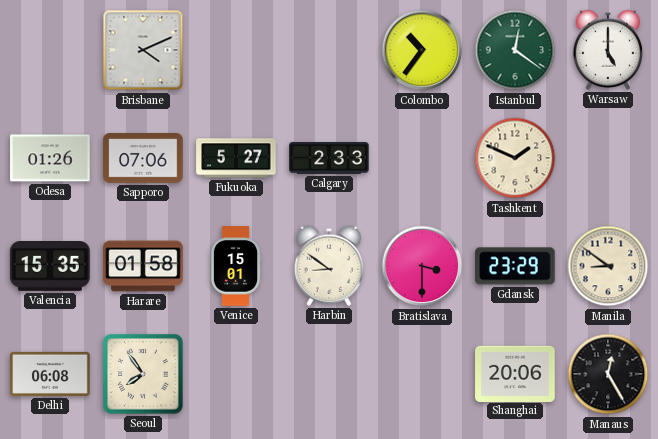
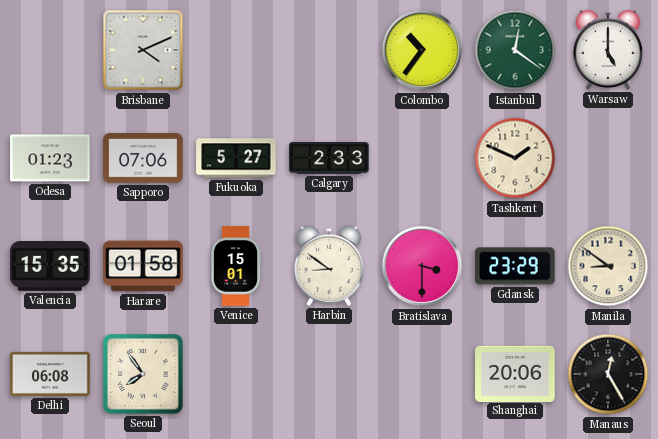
Odesa: 01:26 -> 01:23 (50, 158)
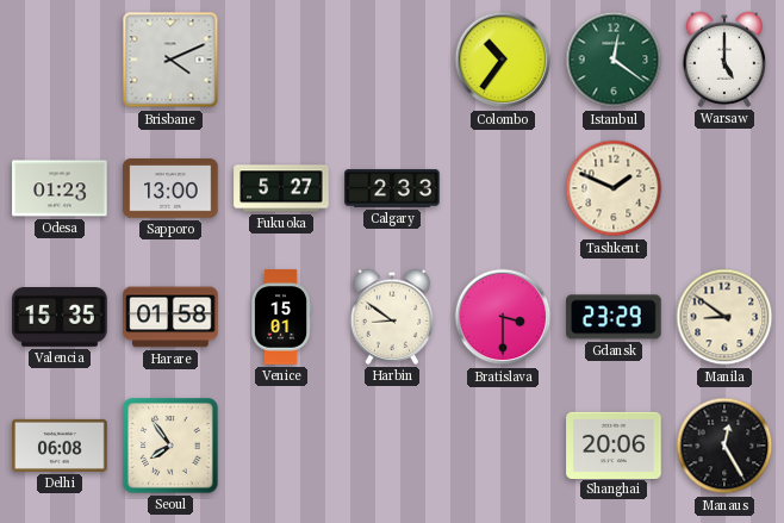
Sapporo: 07:06 -> 13:00 (170, 189)
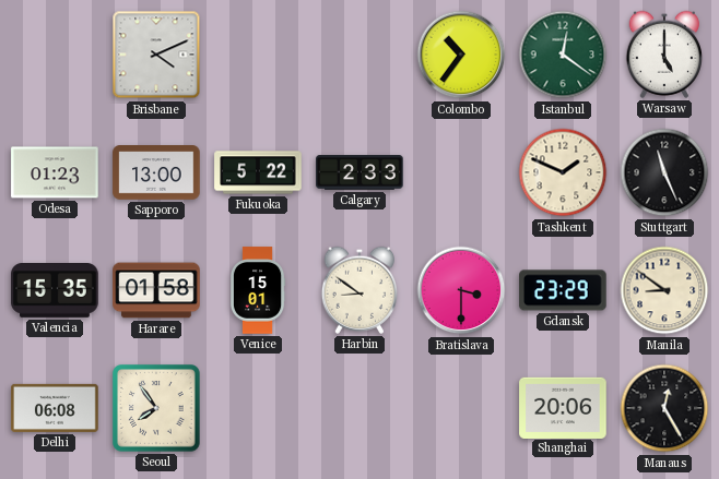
Fukuoka: 5:27 -> 5:22 (258, 172)
Stuttgart: none -> 11:26 (664, 172)
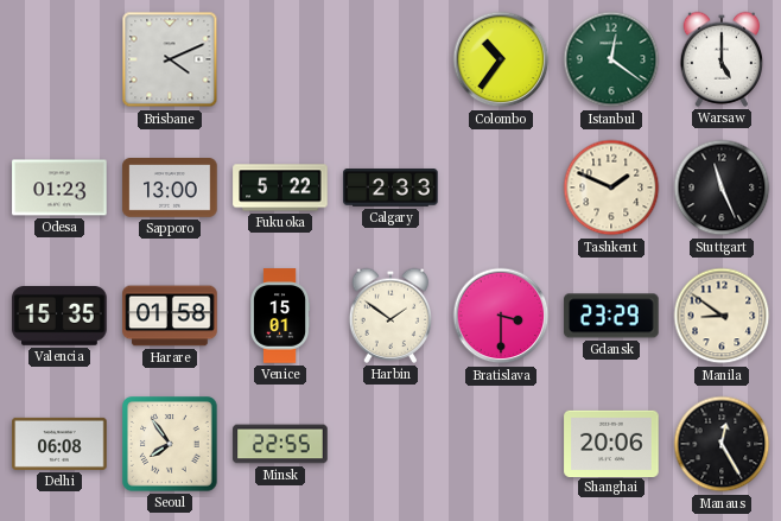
Harbin: 8:51 -> 1:51 (390, 316)
Minsk: none -> 22:55 (280, 444)
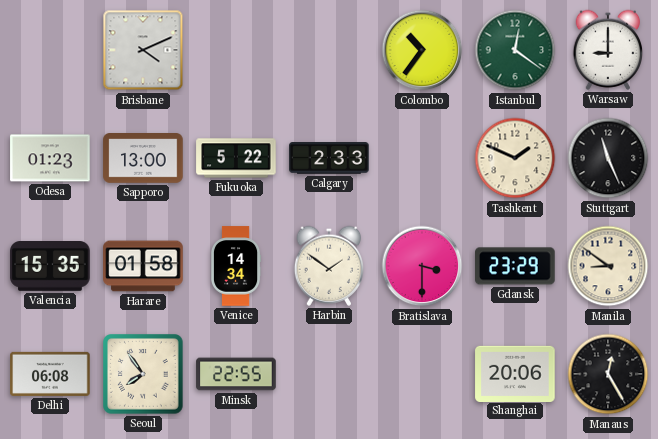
Warsaw: 5:00 -> 9:00 (608, 50)
Venice: 15:01 -> 14:34 (236, 266)
